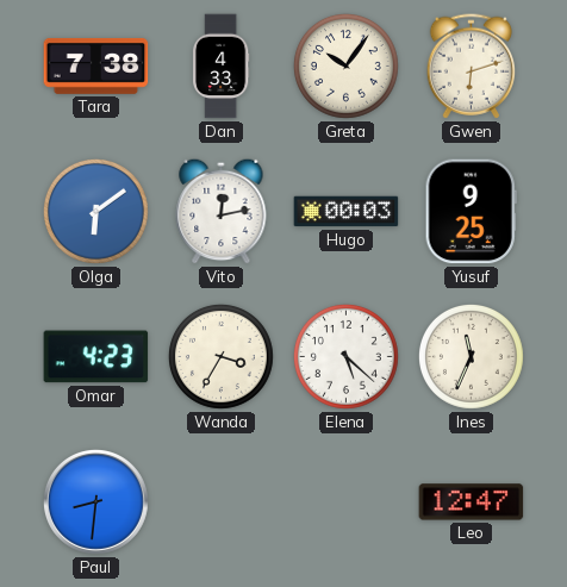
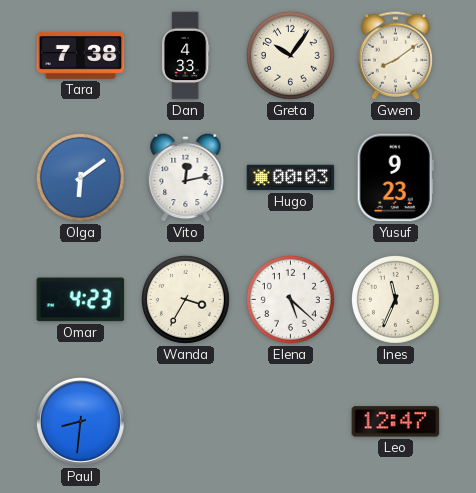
Gwen: 6:12 -> 8:09 (395, 56)
Yusuf: 9:25 -> 9:23 (395, 178)
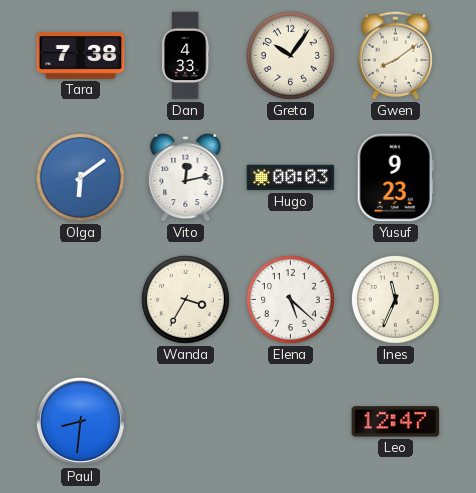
Omar: 4:23 -> none (81, 300)
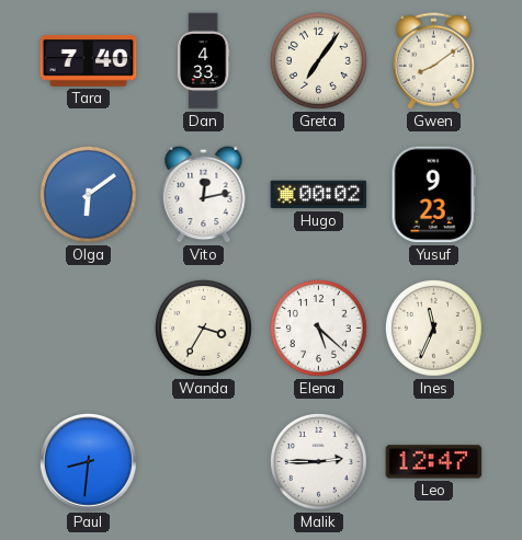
Tara: 7:38 -> 7:40 (89, 60)
Greta: 10:06 -> 7:06 (318, 60)
Hugo: 00:03 -> 00:02 (319, 195)
Malik: none -> 2:45 (318, 461)
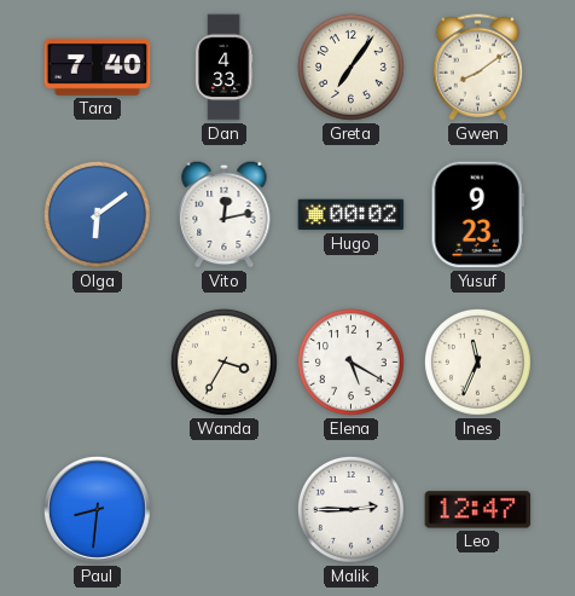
Elena: 5:22 -> 5:20 (350, 361)
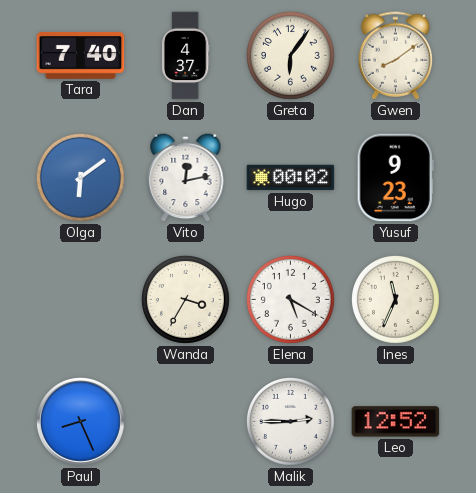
Dan: 4:33 -> 4:37 (185, 56)
Greta: 7:06 -> 6:06 (290, 55)
Paul: 8:31 -> 8:26 (80, 421)
Leo: 12:47 -> 12:52 (396, 422)
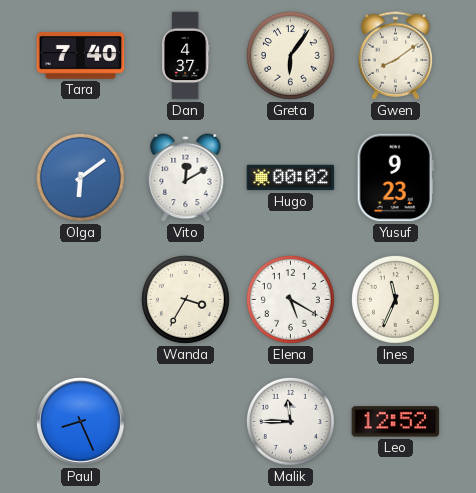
Vito: 12:13 -> 12:10 (186, 177)
Malik: 2:45 -> 11:45 (290, 421)
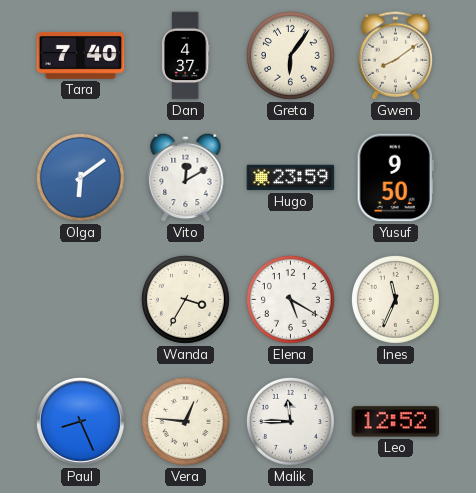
Hugo: 00:02 -> 23:59 (291, 178)
Yusuf: 9:23 -> 9:50 (395, 178)
Vera: none -> 12:46 (185, 421)
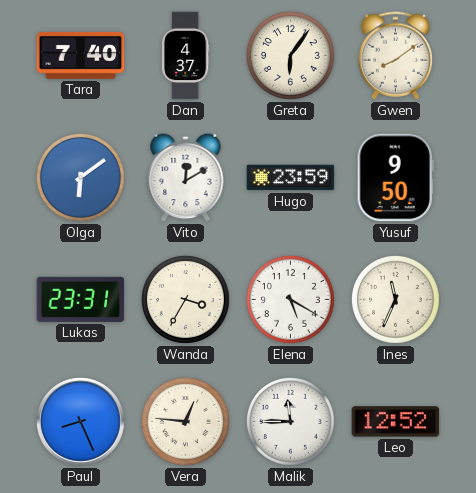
Lukas: none -> 23:31 (81, 299)
